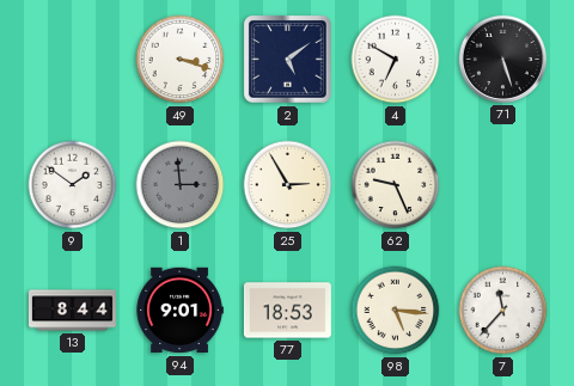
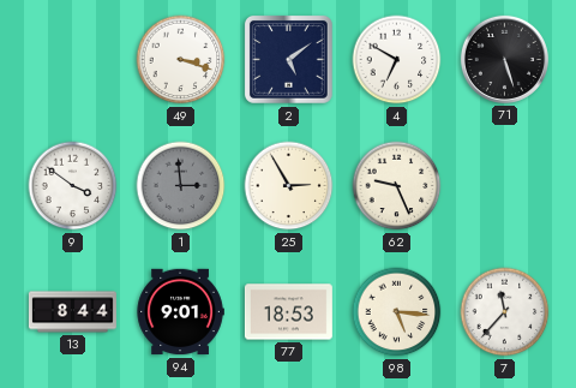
9: 1:51 -> 3:51 (73, 186)
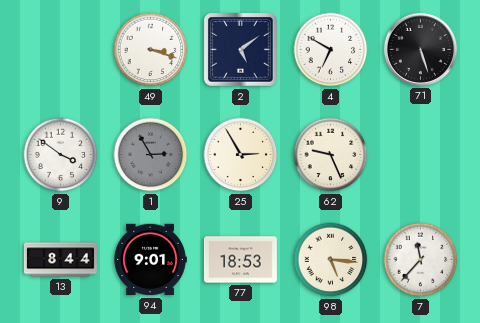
1: 2:59 -> 2:55 (151, 155)
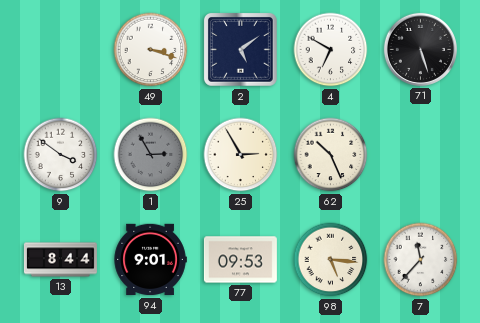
62: 9:26 -> 10:26 (331, 155)
77: 18:53 -> 09:53 (240, 260)
